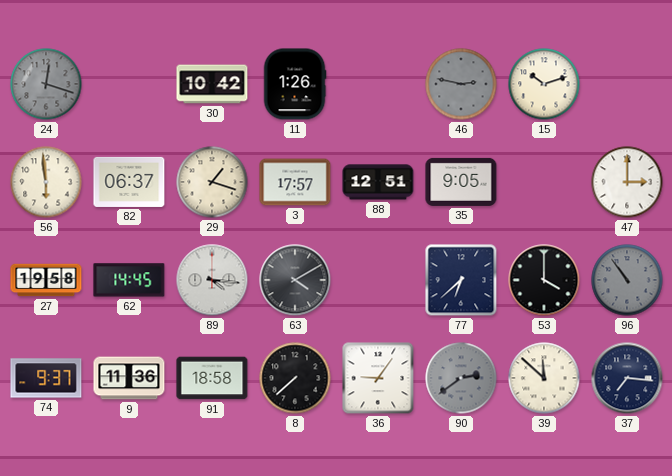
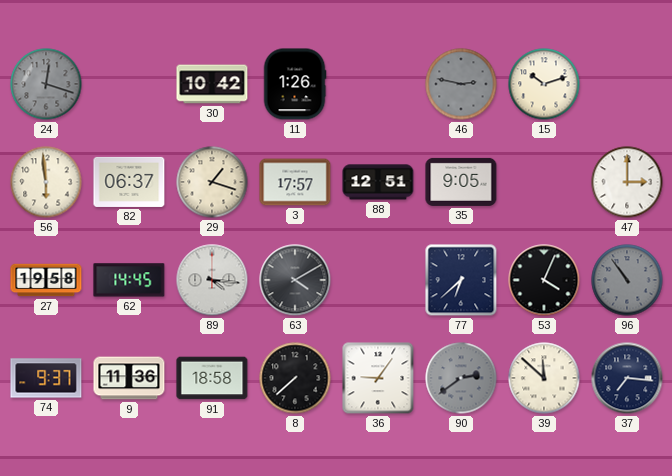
53: 4:00 -> 4:04 (544, 280)
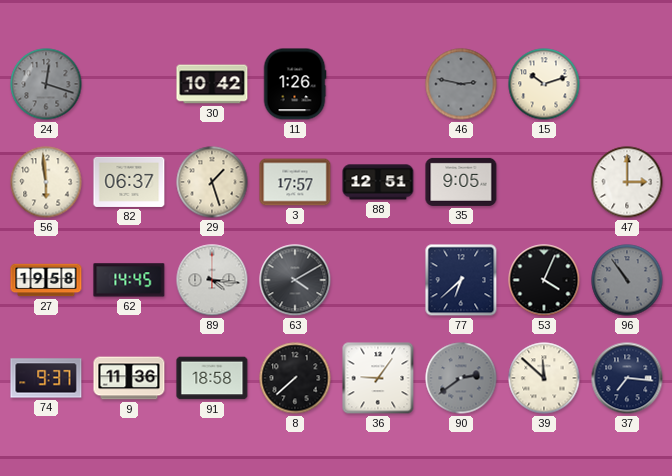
29: 1:18 -> 1:27 (212, 182)
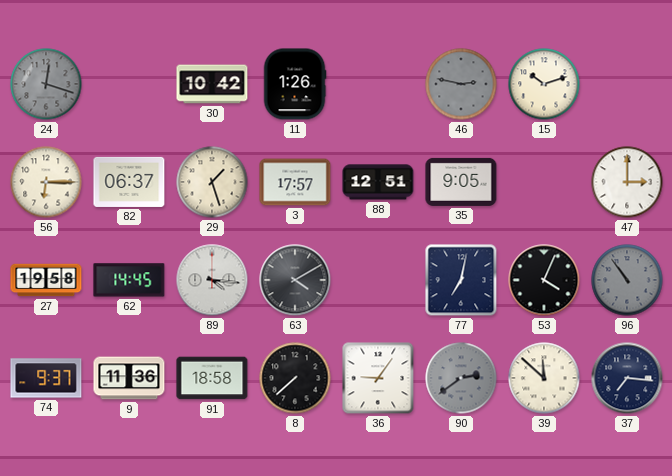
56: 5:59 -> 6:15 (46, 182)
77: 6:38 -> 7:02 (461, 280)
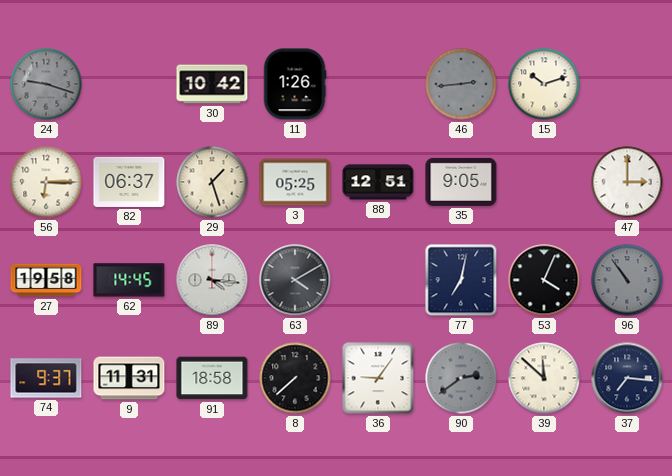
24: 12:18 -> 9:18 (46, 84)
46: 2:47 -> 2:44 (461, 84)
3: 17:57 -> 05:25 (295, 182)
9: 11:36 -> 11:31 (129, 378)
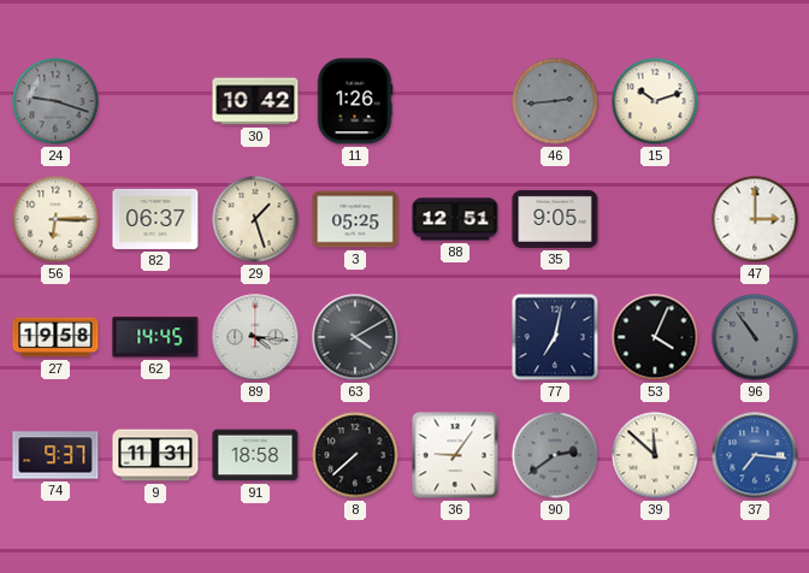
37 dial: navy -> blue (755, 455)
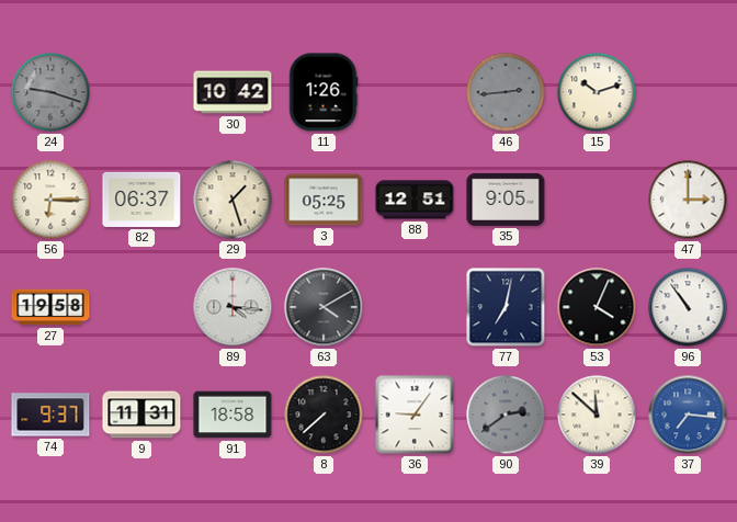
62: 14:45 -> none (155, 337)
96 dial: grey -> white (688, 307)
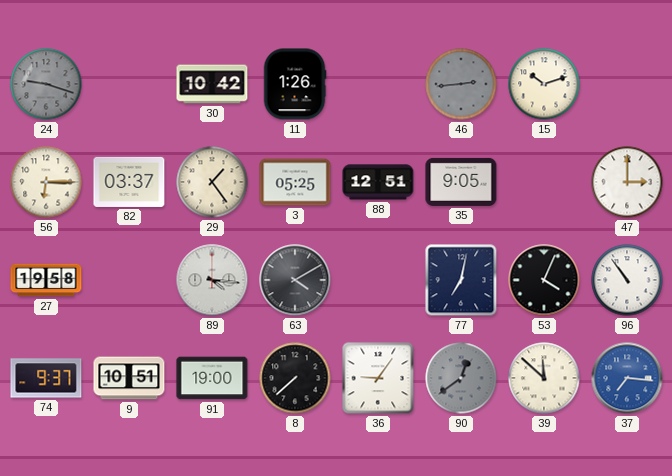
82: 06:37 -> 03:37 (129, 182)
29: 1:27 -> 1:24 (212, 182)
9: 11:31 -> 10:51 (129, 378)
91: 18:58 -> 19:00 (212, 378)
90: 2:39 -> 12:39 (461, 378)
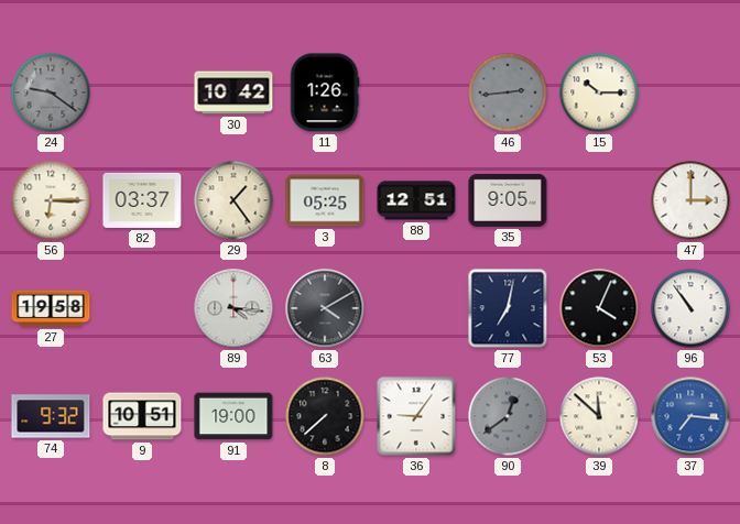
24: 9:18 -> 9:21 (51, 92)
15: 10:12 -> 10:15 (599, 92)
74: 9:37 -> 9:32 (51, 416)
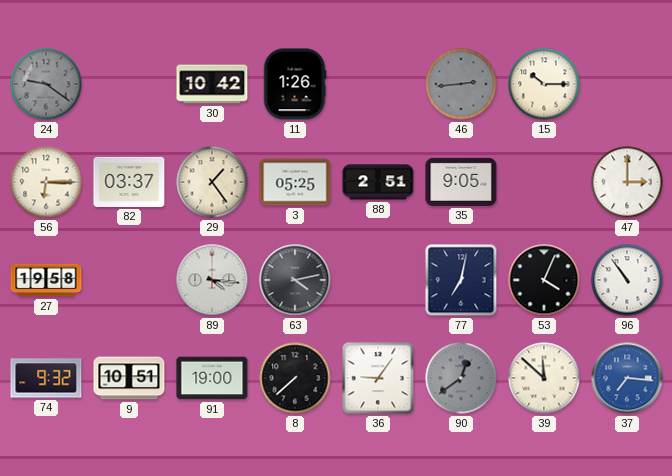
88: 12:51 -> 2:51 (378, 182)
63: 4:10 -> 4:13 (295, 280)
